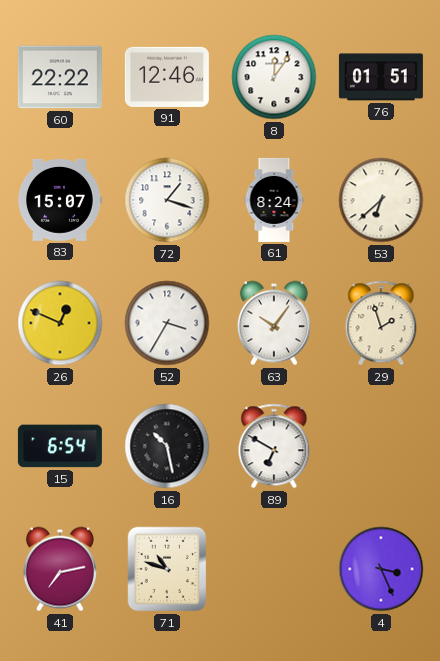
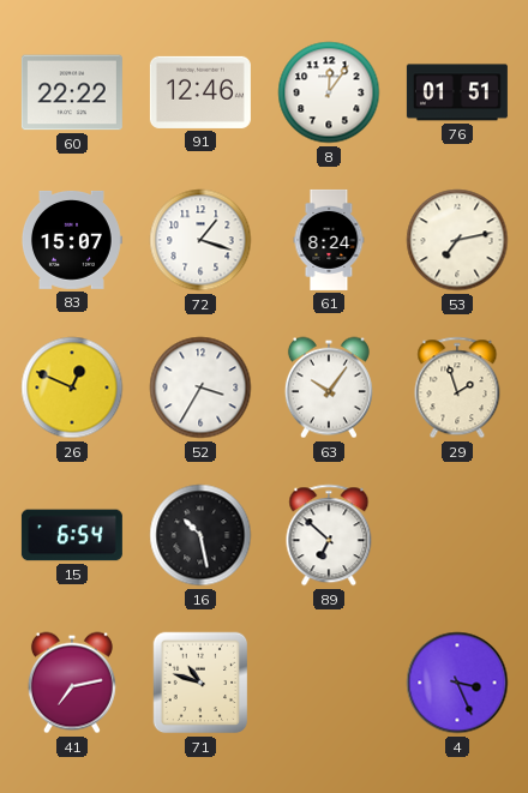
53: 6:38 -> 7:13 (457, 240)
89: 6:50 -> 6:52 (329, 535)
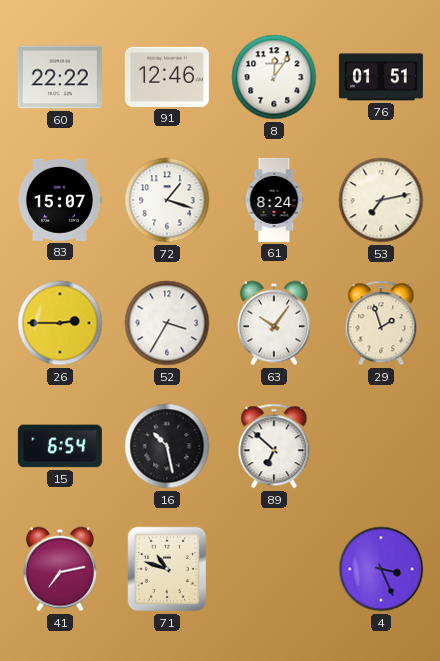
26: 12:49 -> 2:45 (60, 323)
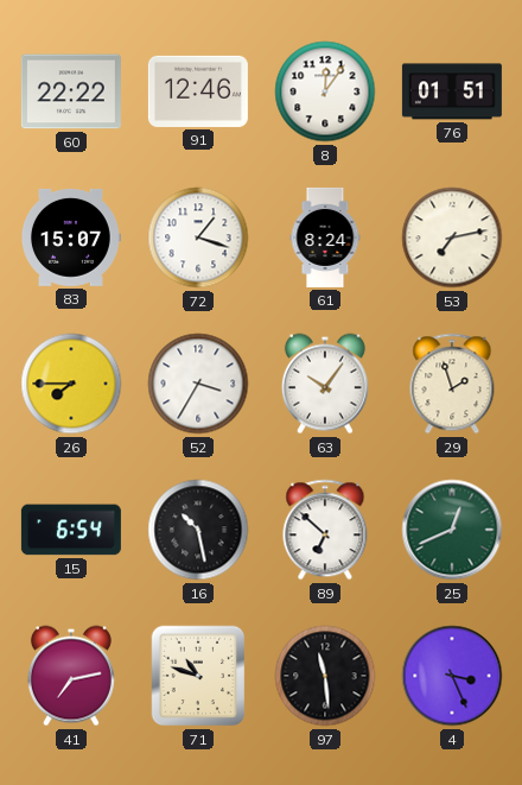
26: 2:45 -> 7:45 (71, 384)
25: none -> 12:41 (452, 530)
97: none -> 11:29 (325, 676)
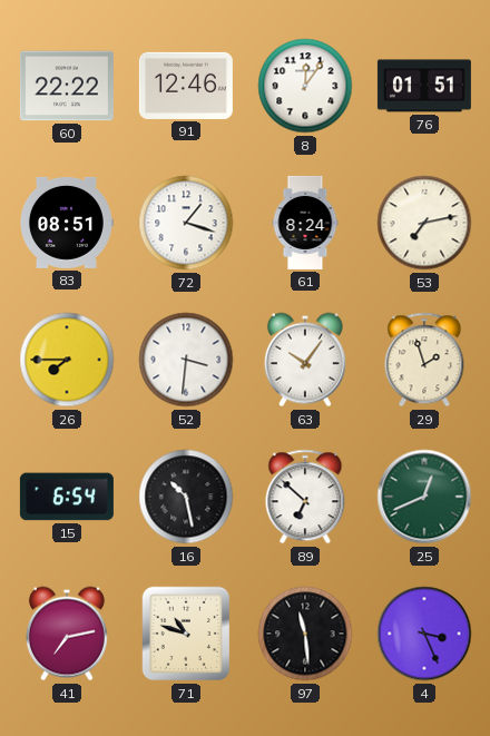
83: 15:07 -> 08:51 (66, 223)
52: 3:35 -> 3:31 (186, 360)
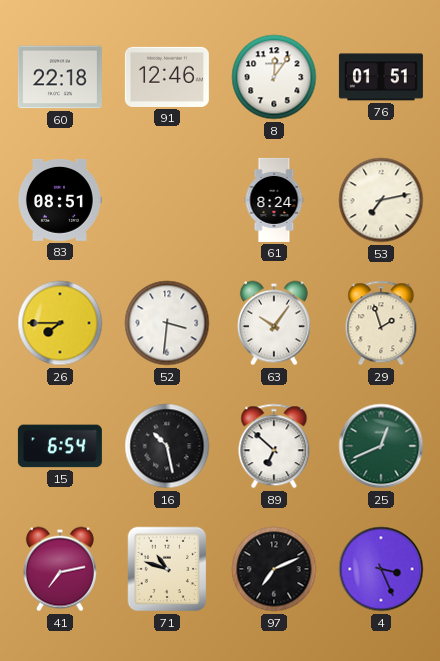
60: 22:22 -> 22:18 (60, 77)
72: 1:18 -> none (186, 223)
97: 11:29 -> 7:11 (274, 569)
